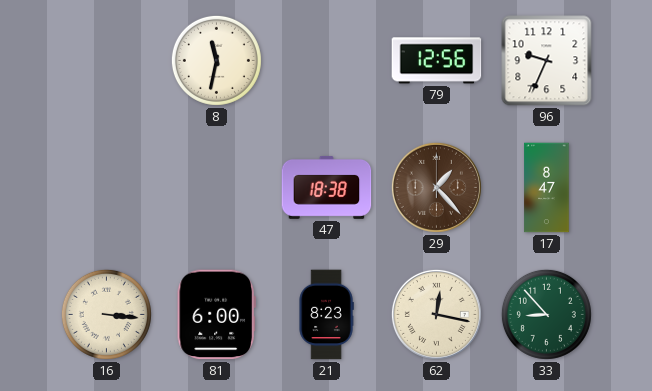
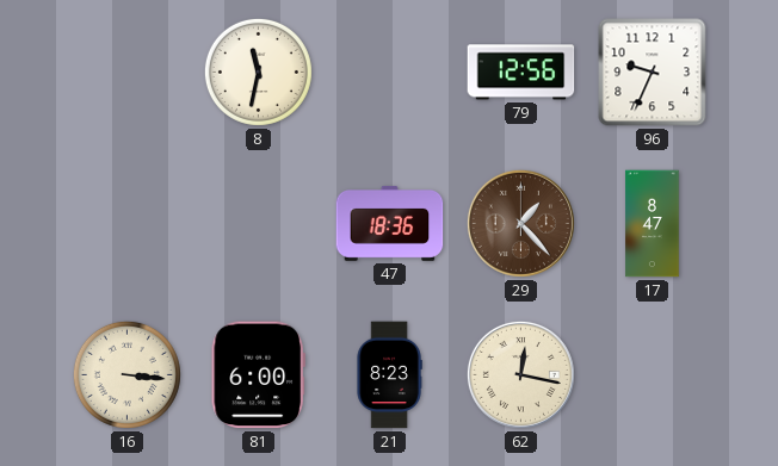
47: 18:38 -> 18:36 (390, 223)
33: 8:53 -> none (546, 314)
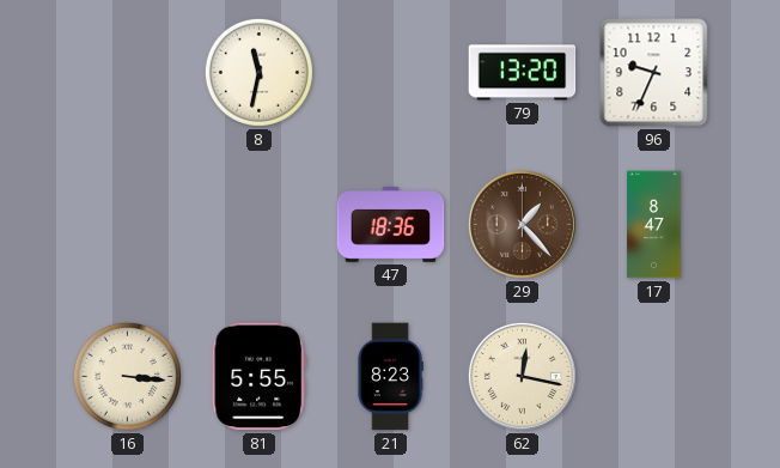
79: 12:56 -> 13:20 (523, 73)
81: 6:00 -> 5:55 (258, 377)
